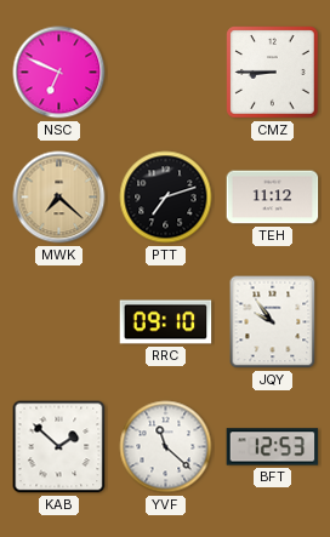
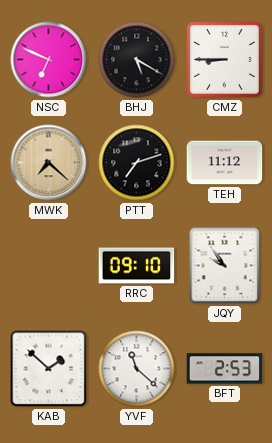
BHJ: none -> 5:20 (137, 60)
BFT: 12:53 -> 2:53 (225, 369)
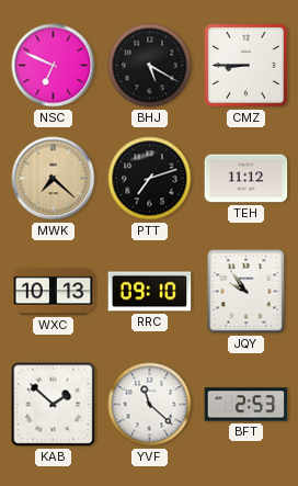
WXC: none -> 10:13 (54, 292)
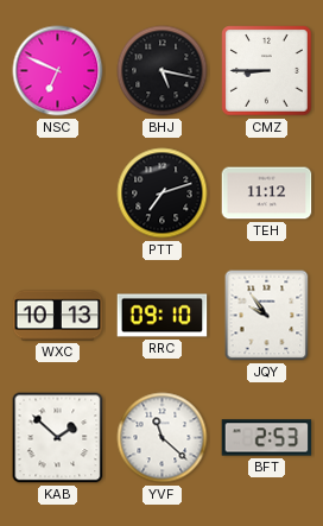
BHJ: 5:20 -> 5:17 (163, 71)
MWK: 7:22 -> none (54, 179)
